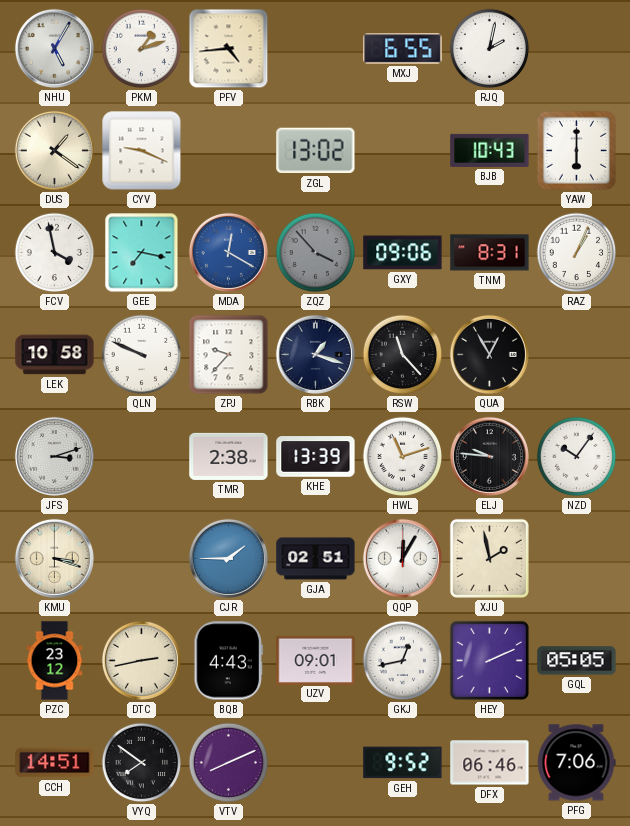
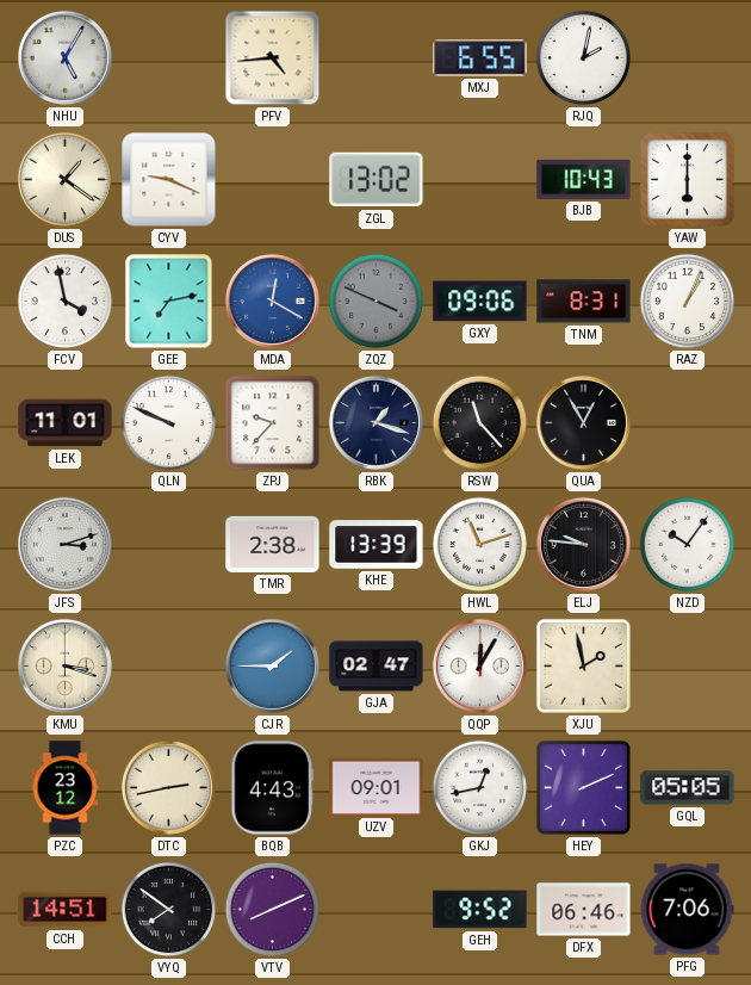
PKM: 1:12 -> none (142, 49)
GEE: 7:17 -> 7:13 (169, 302)
ZQZ: 3:53 -> 3:49 (377, 302)
LEK: 10:58 -> 11:01 (66, 423)
GJA: 02:51 -> 02:47 (377, 667)
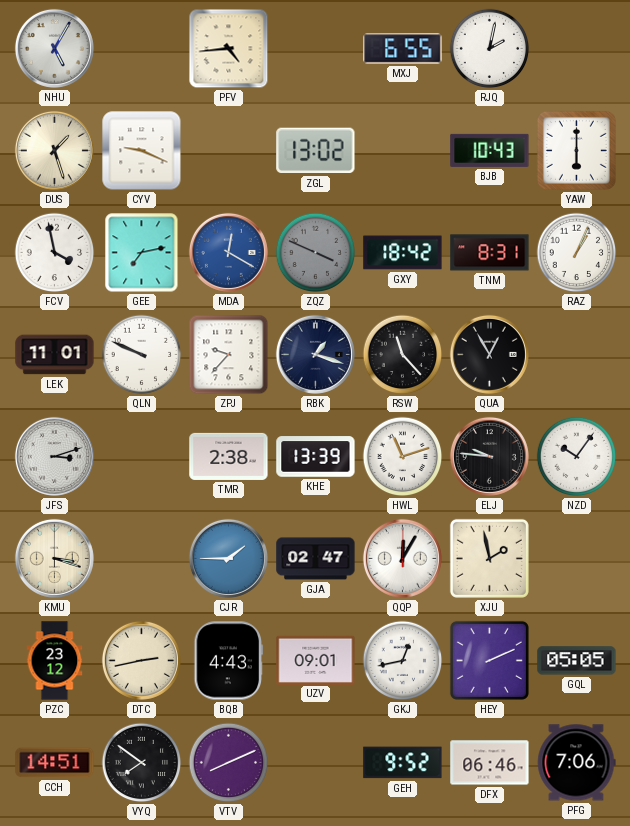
DUS: 1:21 -> 1:27 (54, 150)
GXY: 09:06 -> 18:42 (403, 253)
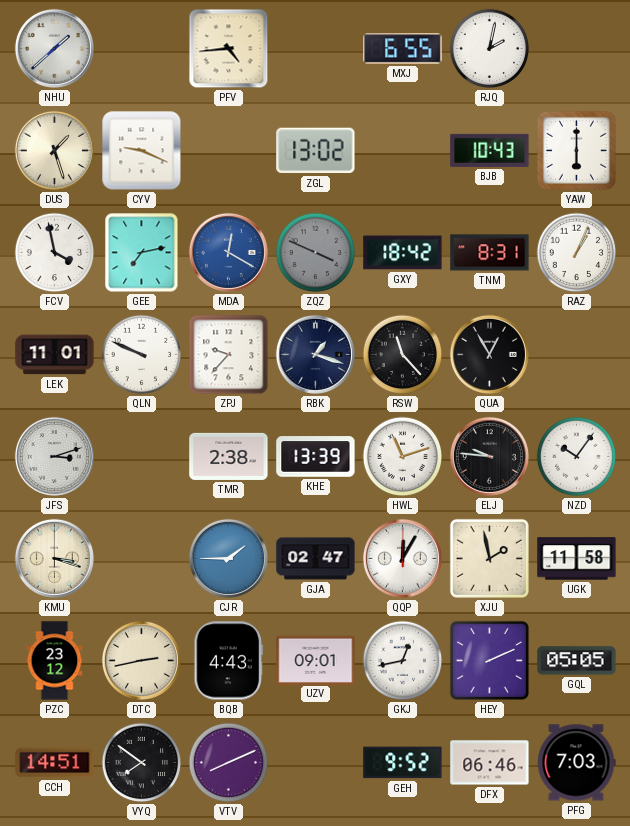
NHU: 5:05 -> 1:38 (54, 48)
UGK: none -> 11:58 (577, 559)
PFG: 7:06 -> 7:03 (576, 763)
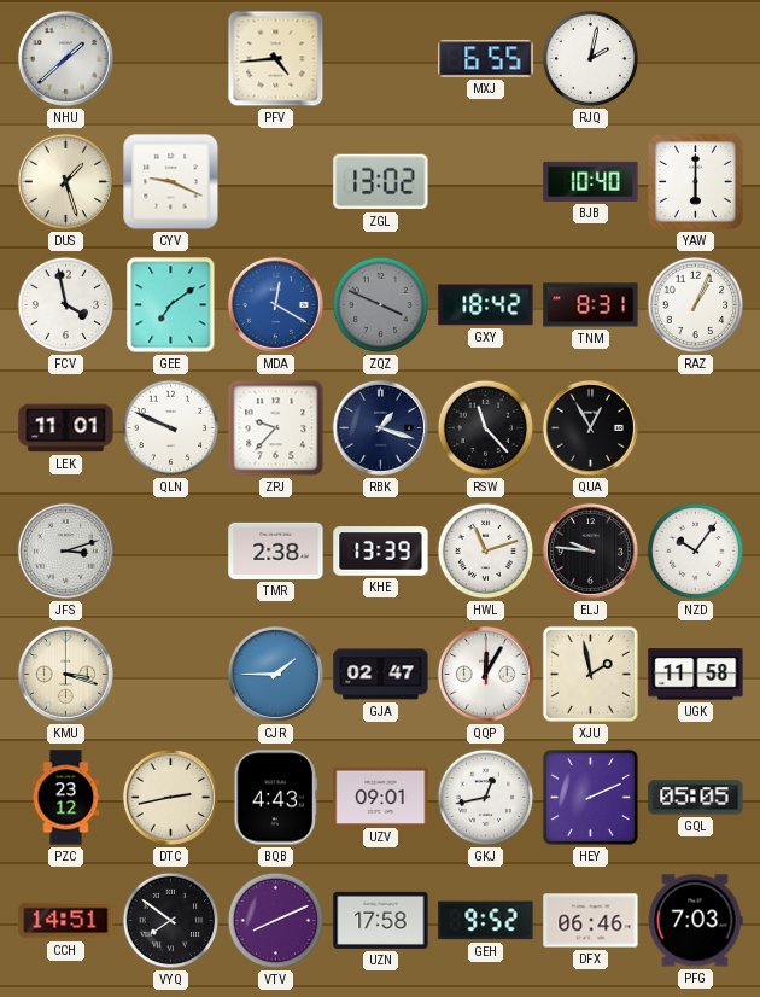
BJB: 10:43 -> 10:40 (591, 181)
GEE: 7:13 -> 7:09 (171, 305)
UZN: none -> 17:58 (381, 920)
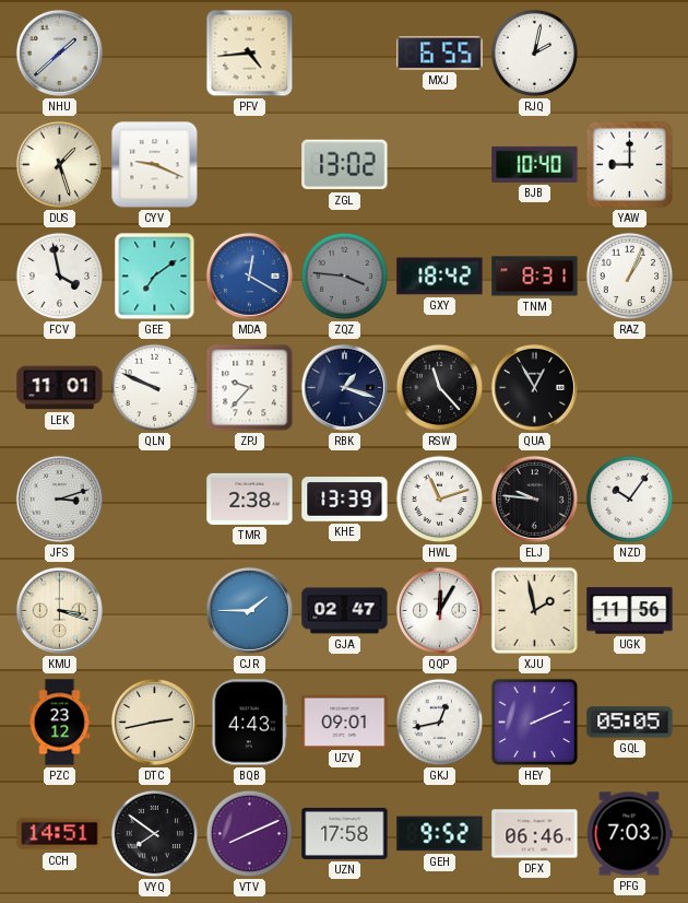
YAW: 6:00 -> 9:00 (629, 164)
ZQZ: 3:49 -> 3:46 (345, 277)
UGK: 11:58 -> 11:56 (630, 611)
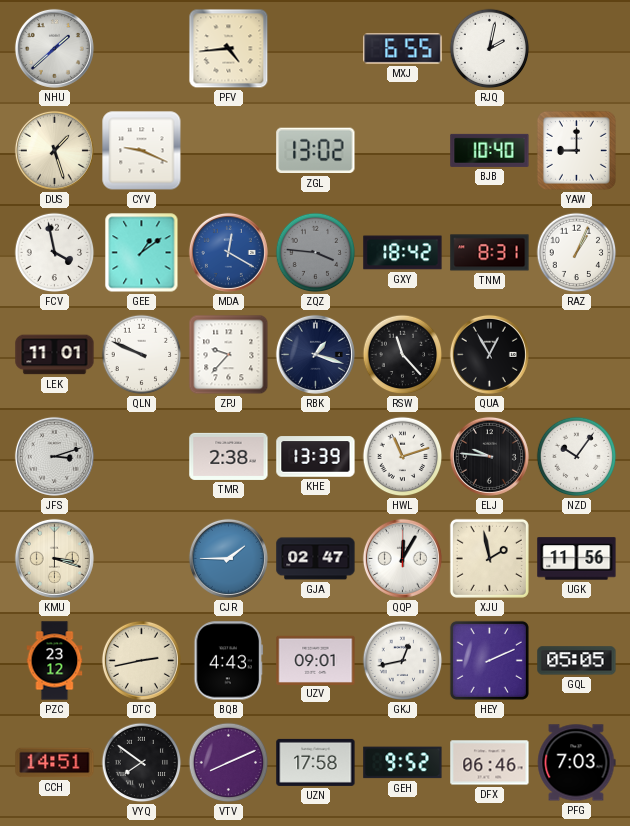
GEE: 7:09 -> 1:09 (142, 253)
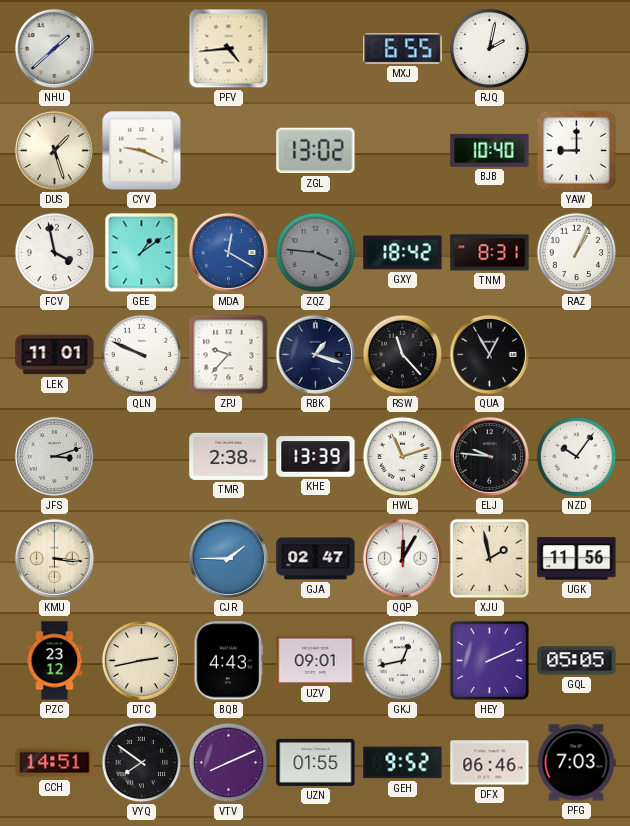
KMU: 3:18 -> 3:16 (54, 558)
UZN: 17:58 -> 01:55 (316, 762)
